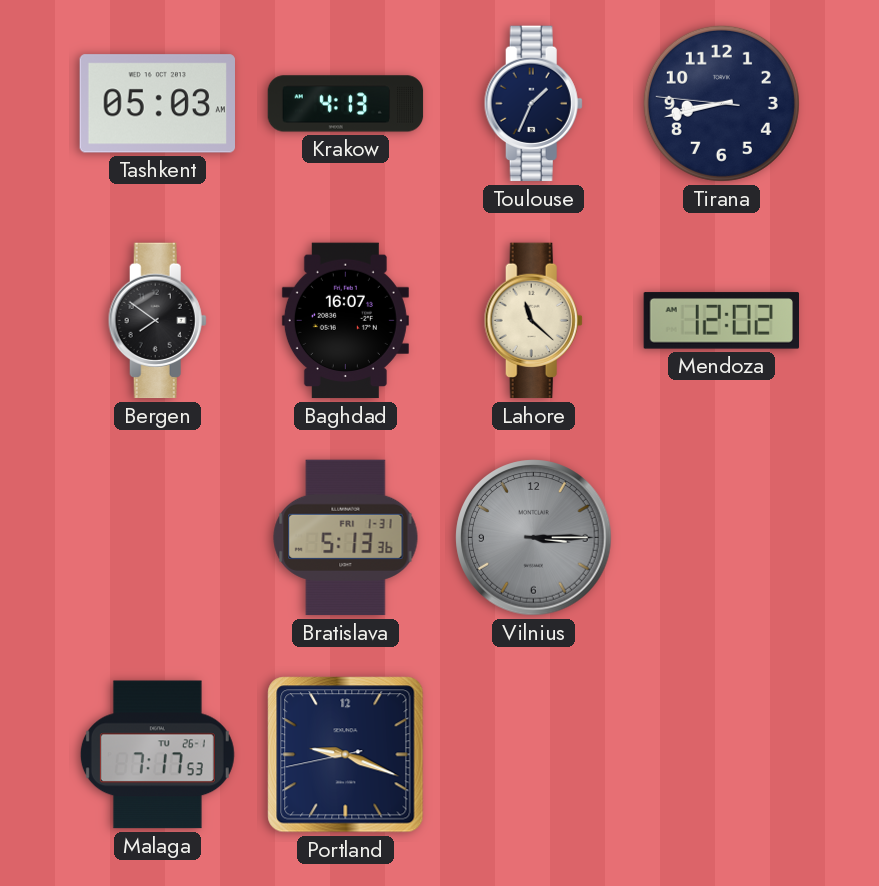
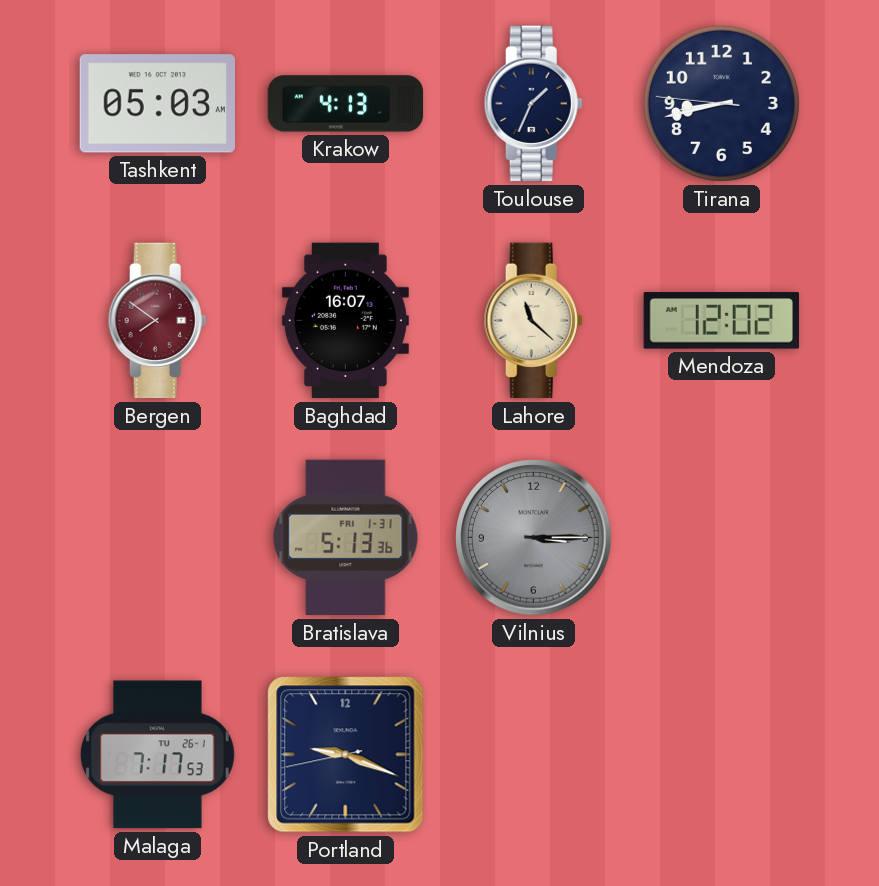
Bergen dial: black -> burgundy (157, 321)
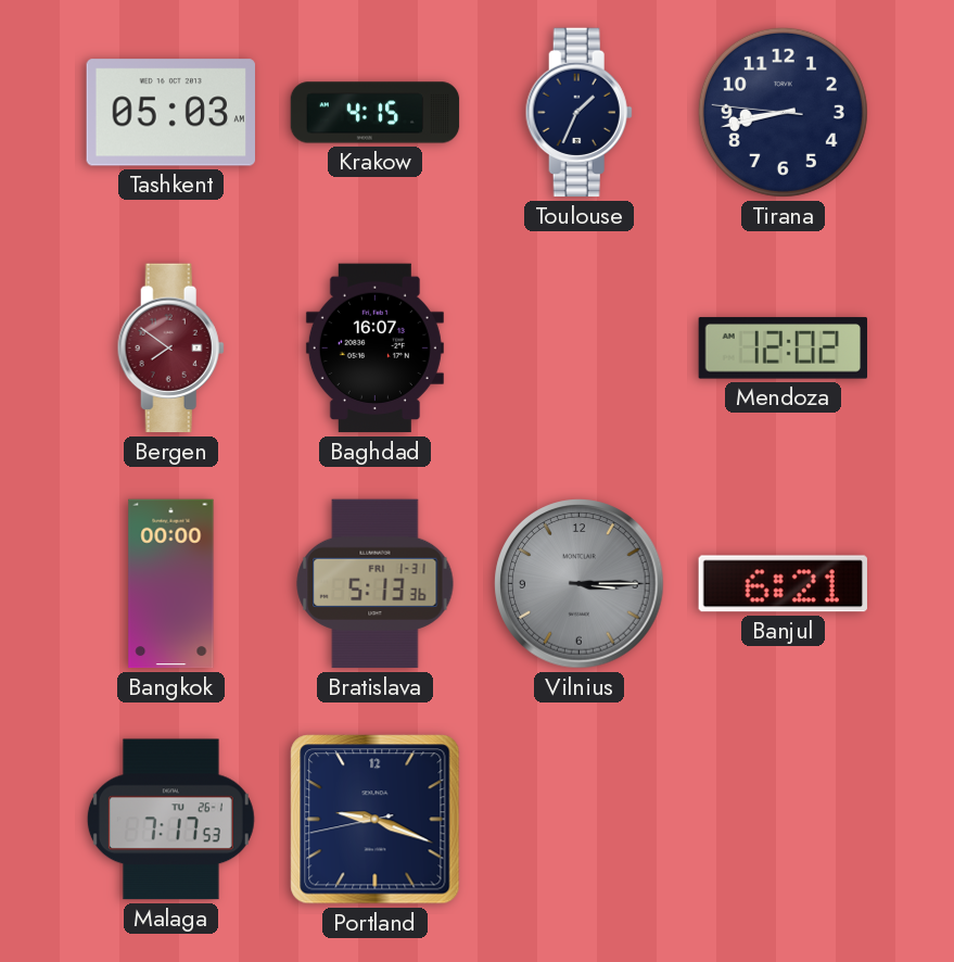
Krakow: 4:13 -> 4:15 (376, 113)
Lahore: 11:22 -> none (533, 321)
Bangkok: none -> 00:00 (171, 584)
Banjul: none -> 6:21 (783, 584)
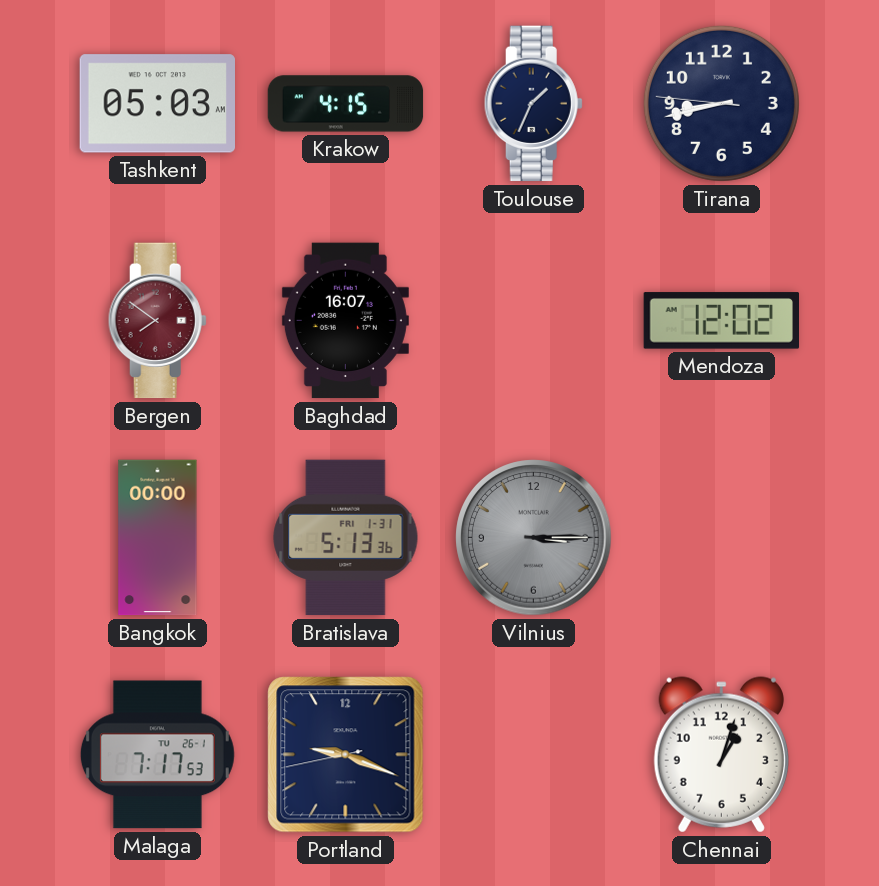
Banjul: 6:21 -> none (783, 584)
Chennai: none -> 1:03 (721, 755)
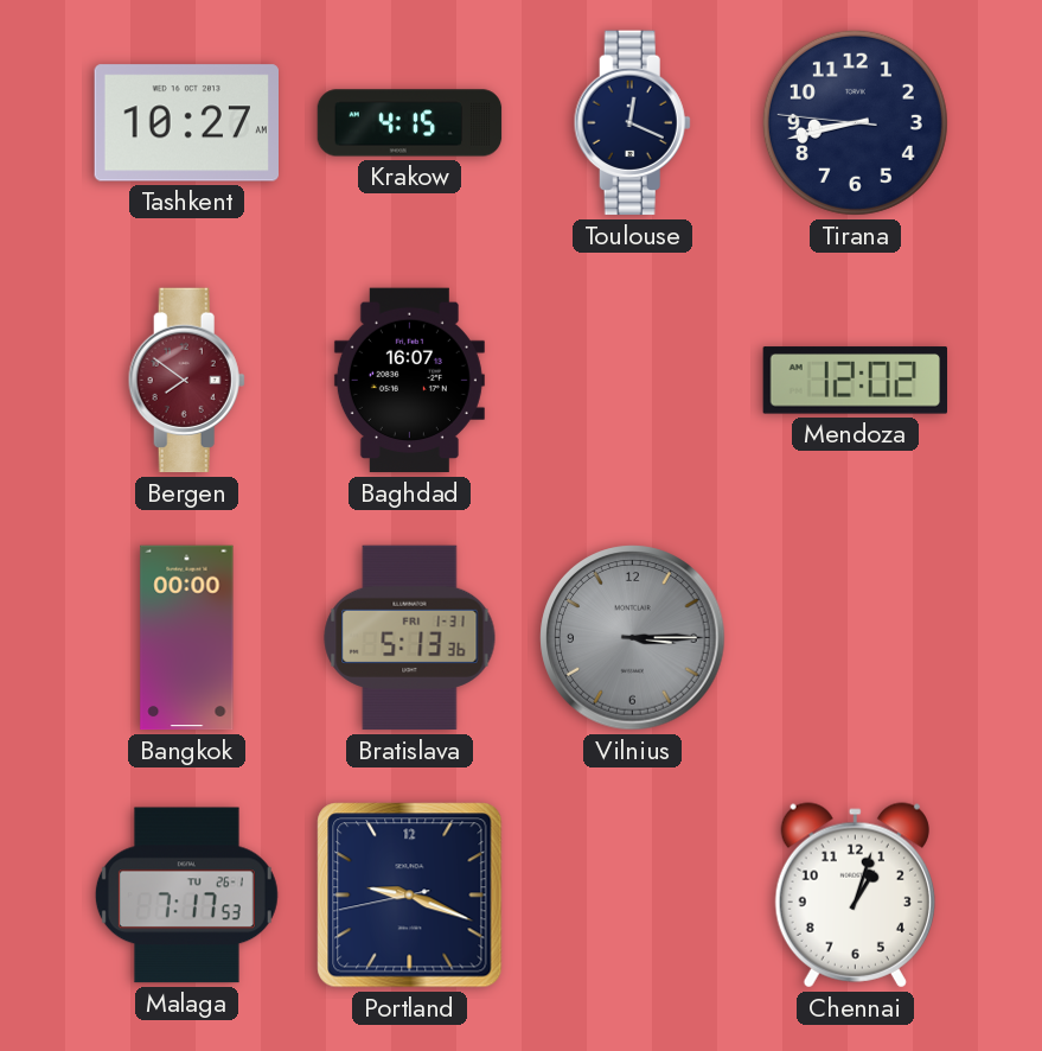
Tashkent: 05:03 -> 10:27 (186, 123)
Toulouse: 1:34 -> 12:19 (632, 123)
